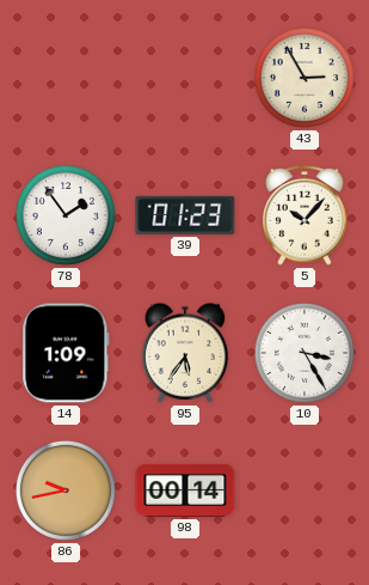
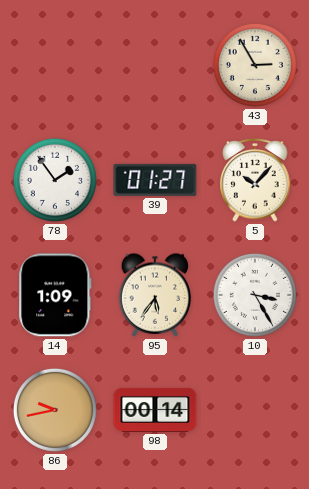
39: 01:23 -> 01:27 (155, 180)
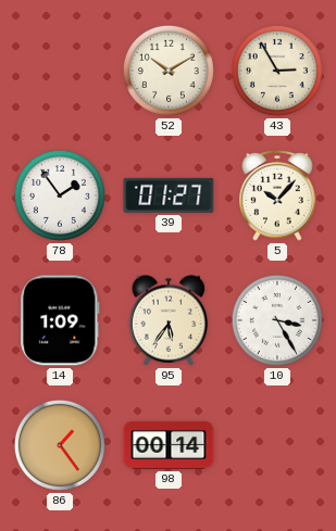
52: none -> 10:10 (169, 71)
86: 9:43 -> 1:24 (60, 445)
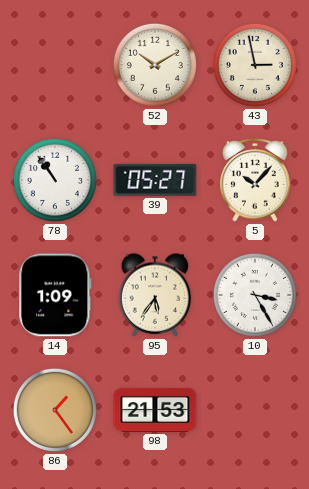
43: 2:55 -> 2:58 (255, 65)
78: 1:54 -> 10:54 (55, 180)
39: 01:27 -> 05:27 (155, 180)
98: 00:14 -> 21:53 (155, 410)
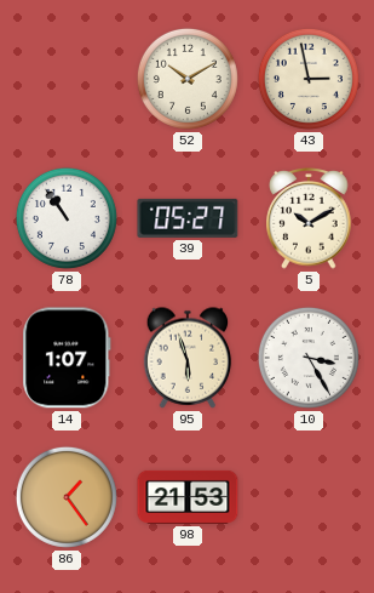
5: 10:07 -> 10:10 (309, 218)
14: 1:09 -> 1:07 (67, 358)
95: 5:36 -> 5:57 (188, 358)
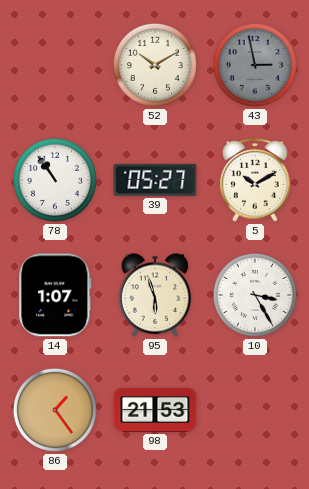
43 dial: cream -> grey (255, 65)
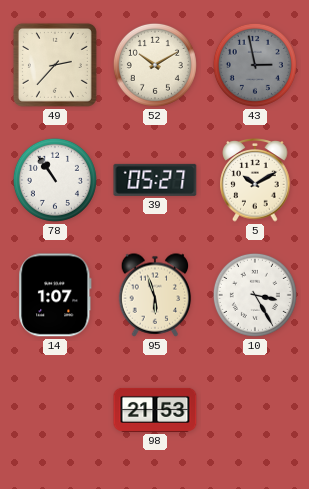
49: none -> 2:37 (55, 65)
86: 1:24 -> none (55, 410)
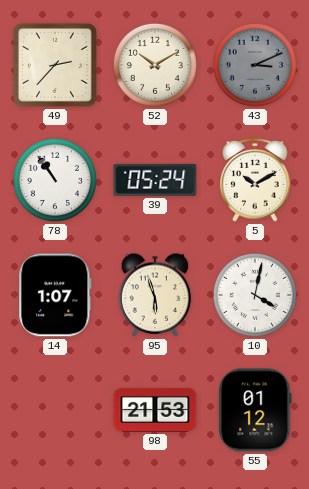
43: 2:58 -> 3:11 (255, 65)
39: 05:27 -> 05:24 (155, 180)
10: 3:25 -> 4:02 (255, 295)
55: none -> 01:12 (255, 410)
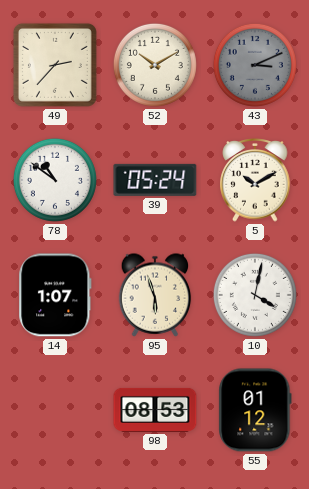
78: 10:54 -> 10:51 (55, 180)
98: 21:53 -> 08:53 (155, 410)
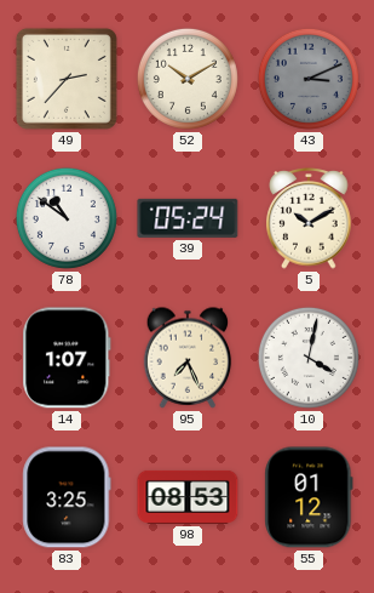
95: 5:57 -> 7:26 (188, 358)
83: none -> 3:25 (67, 497)
